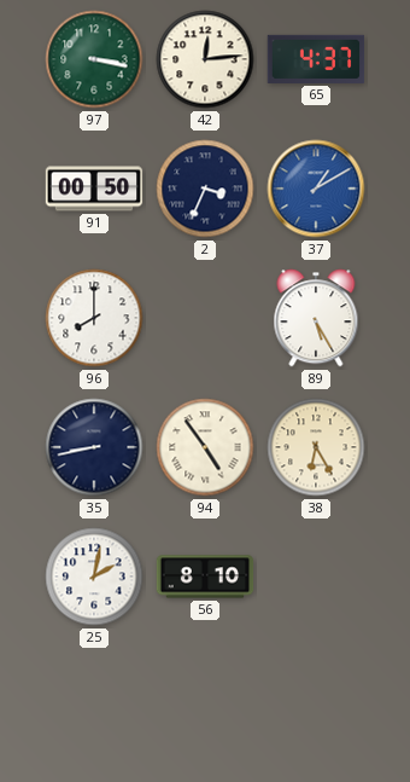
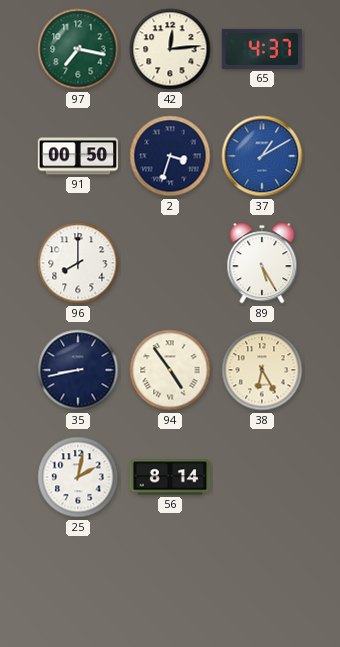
97: 3:17 -> 7:17 (78, 49)
2: 3:34 -> 3:33 (170, 156)
56: 8:10 -> 8:14 (170, 477)
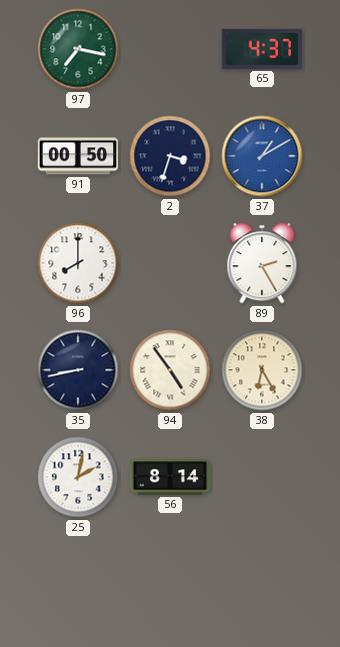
42: 12:14 -> none (170, 49)
89: 5:25 -> 2:25 (262, 263)
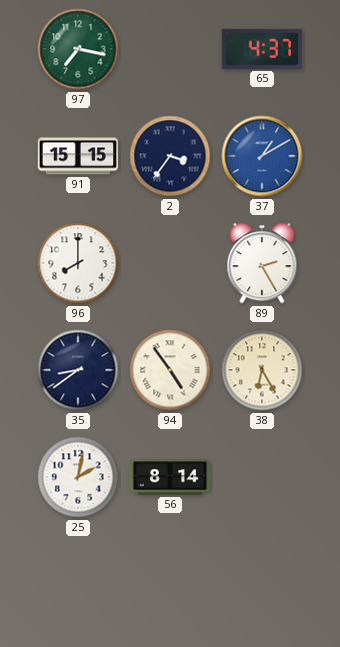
91: 00:50 -> 15:15 (78, 156)
2: 3:33 -> 3:36 (170, 156)
35: 8:43 -> 8:39 (78, 370)
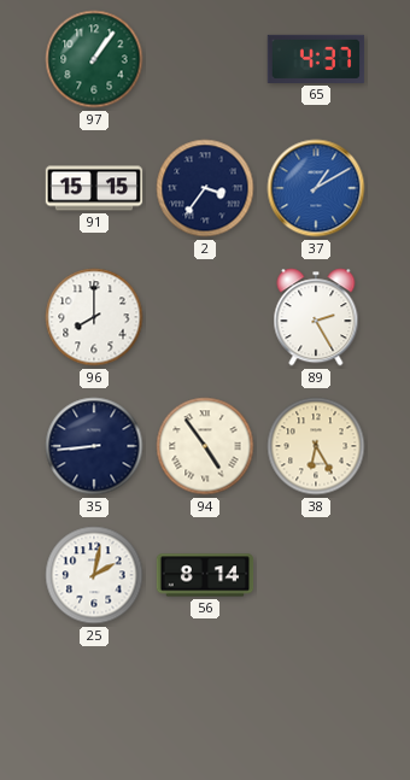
97: 7:17 -> 1:06 (94, 59)
35: 8:39 -> 8:44 (94, 446)
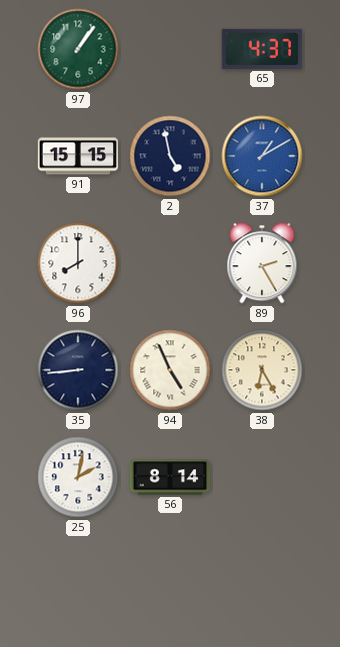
2: 3:36 -> 4:58 (170, 156)
94: 4:54 -> 4:56 (170, 370)
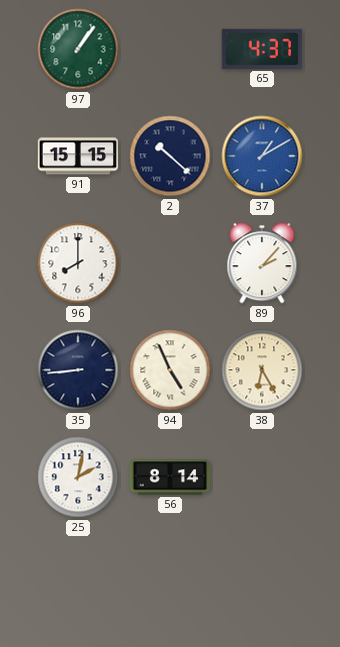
2: 4:58 -> 10:22 (170, 156)
89: 2:25 -> 2:07 (262, 263)
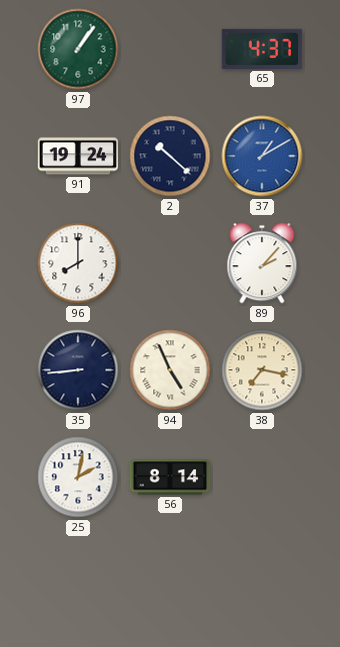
91: 15:15 -> 19:24 (78, 156)
38: 6:25 -> 7:17 (262, 370)
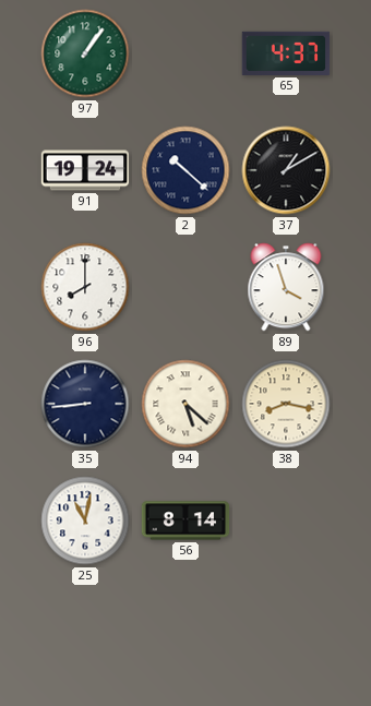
37 dial: blue -> black (286, 170)
89: 2:07 -> 3:57 (286, 287)
94: 4:56 -> 5:22 (185, 404)
38: 7:17 -> 8:17 (286, 404)
25: 2:02 -> 11:02 (85, 520)
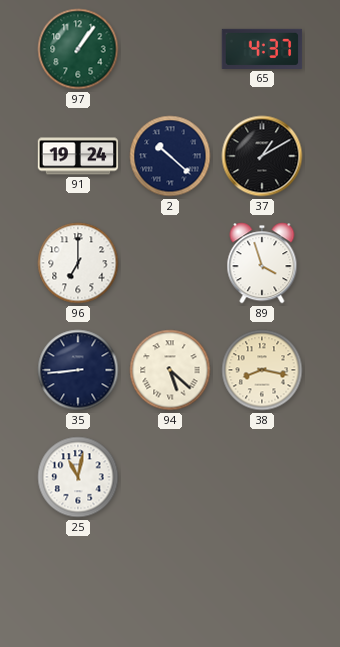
96: 8:00 -> 7:00 (78, 263)
56: 8:14 -> none (185, 520)
